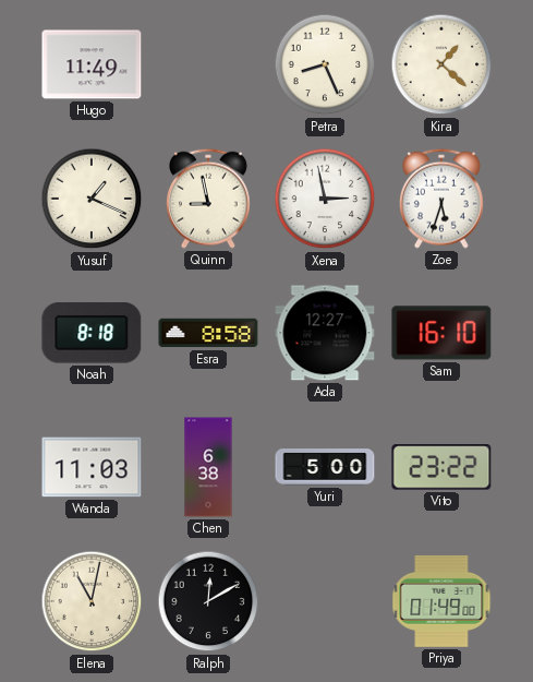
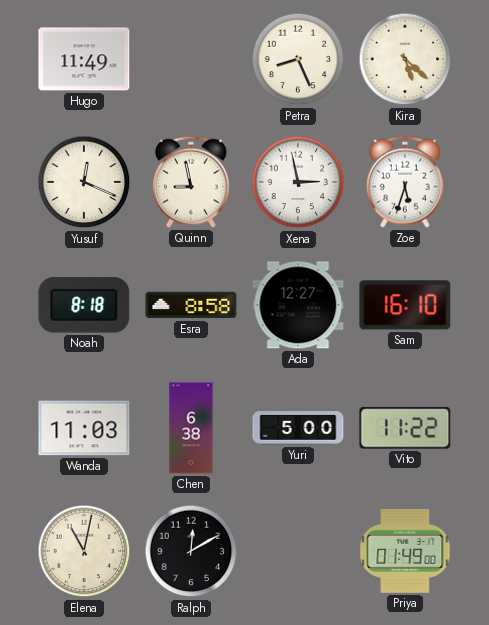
Kira: 1:22 -> 5:22 (405, 59)
Yusuf: 1:19 -> 12:19 (84, 182)
Vito: 23:22 -> 11:22 (405, 428)
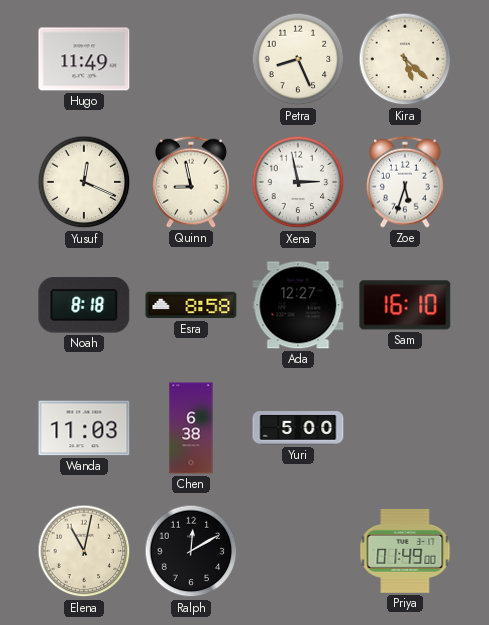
Vito: 11:22 -> none (405, 428)
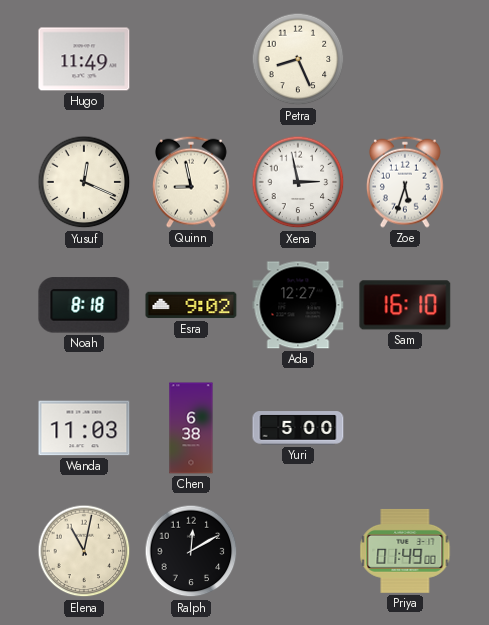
Kira: 5:22 -> none (405, 59)
Esra: 8:58 -> 9:02 (191, 305)
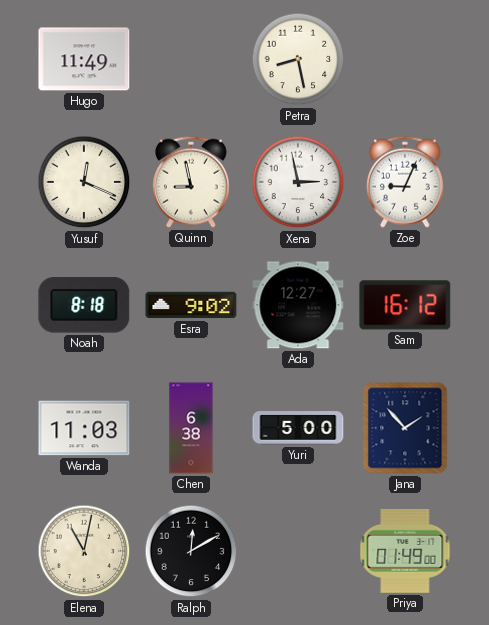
Petra: 8:26 -> 8:28 (298, 59)
Zoe: 5:33 -> 9:04 (406, 182)
Sam: 16:10 -> 16:12 (405, 305)
Jana: none -> 1:53 (405, 428)
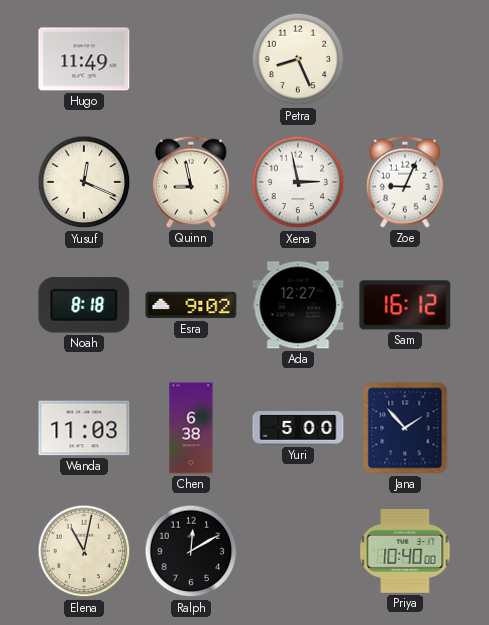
Petra: 8:28 -> 8:26 (298, 59)
Priya: 01:49 -> 10:40 (405, 551)
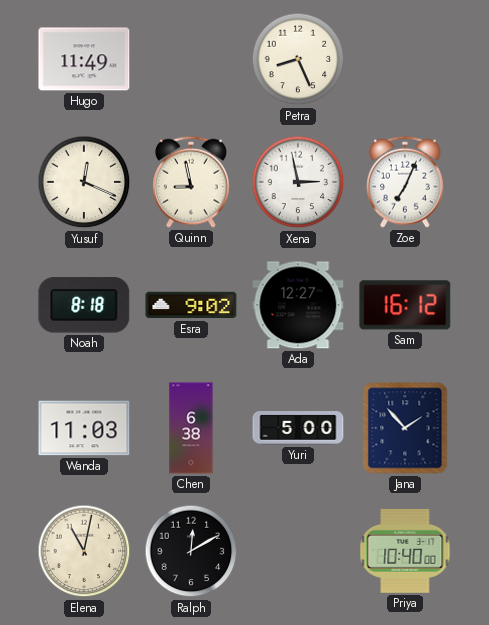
Zoe: 9:04 -> 7:04 (406, 182)
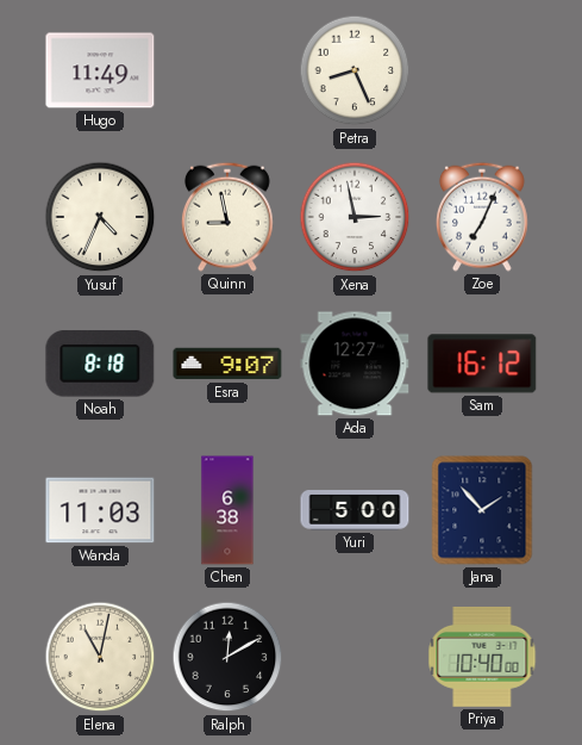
Yusuf: 12:19 -> 4:34 (100, 217)
Esra: 9:02 -> 9:07 (227, 364)
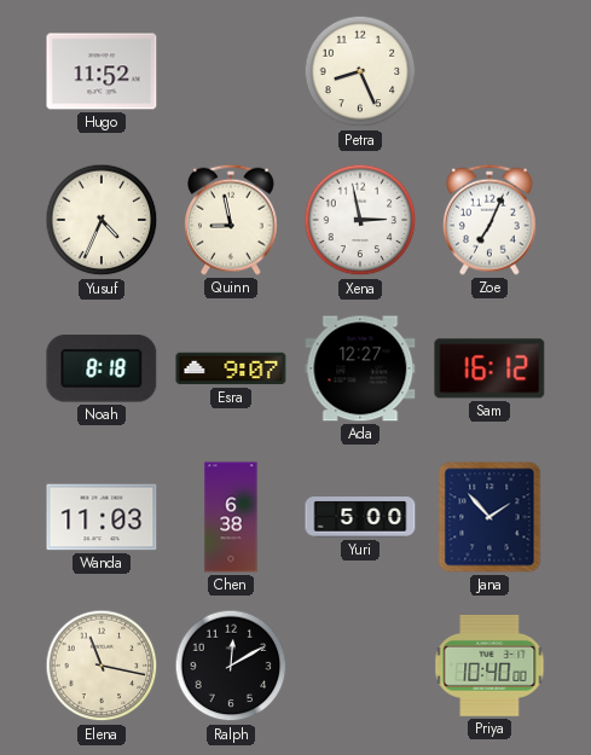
Hugo: 11:49 -> 11:52 (102, 71)
Elena: 11:02 -> 11:17 (102, 666)
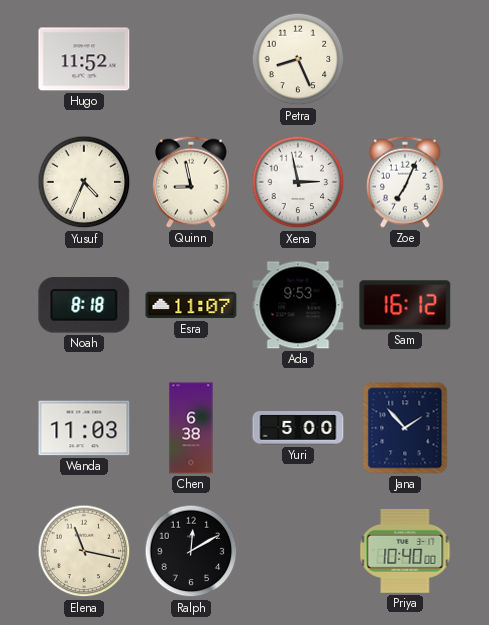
Esra: 9:07 -> 11:07 (191, 305)
Ada: 12:27 -> 9:53 (298, 305)
